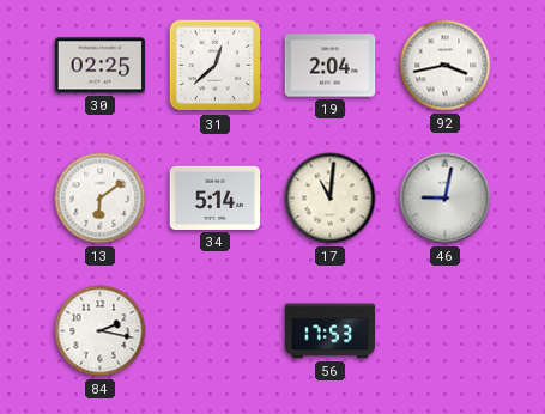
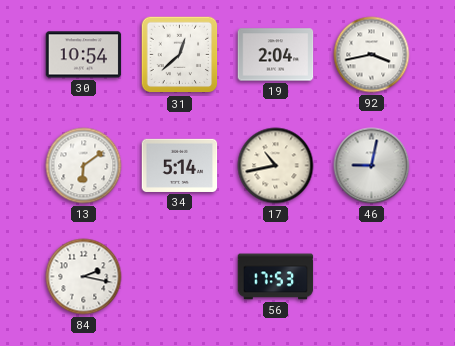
30: 02:25 -> 10:54 (84, 55)
17: 11:01 -> 10:43 (276, 166)
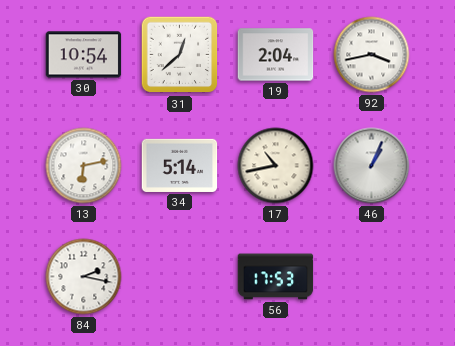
13: 6:09 -> 6:13 (84, 166)
46: 9:02 -> 1:04 (372, 166)
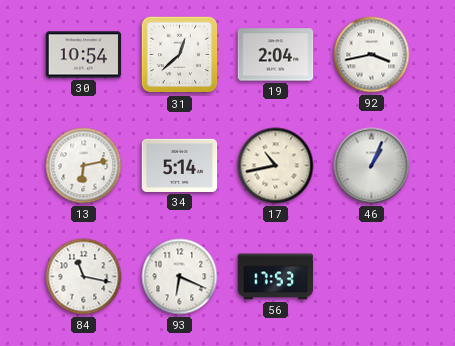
84: 2:17 -> 11:17 (84, 277)
93: none -> 6:19 (180, 277)
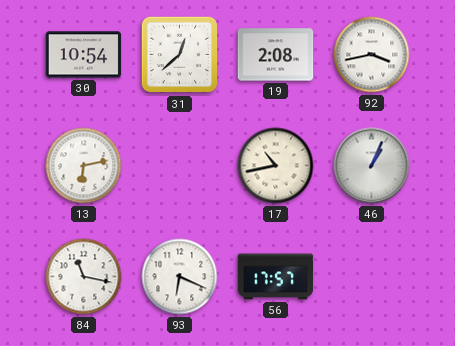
19: 2:04 -> 2:08 (276, 55)
34: 5:14 -> none (180, 165)
56: 17:53 -> 17:57 (276, 277)
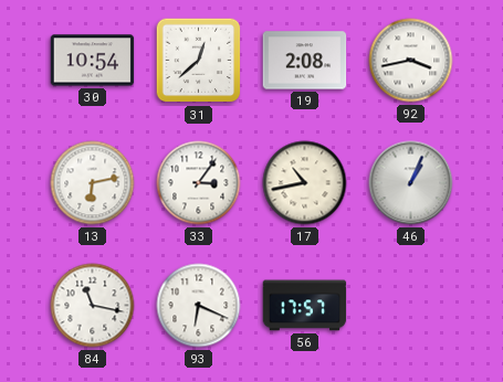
33: none -> 3:06 (199, 183)
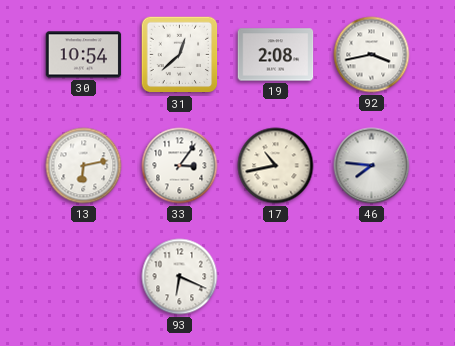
46: 1:04 -> 7:46 (372, 166)
84: 11:17 -> none (93, 306)
56: 17:57 -> none (305, 306)
